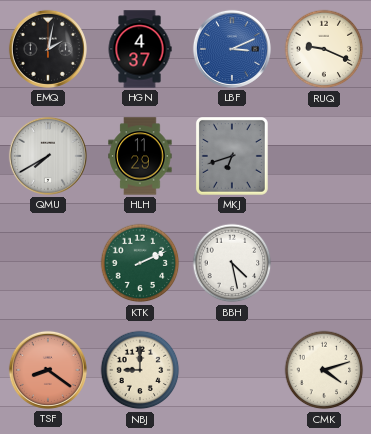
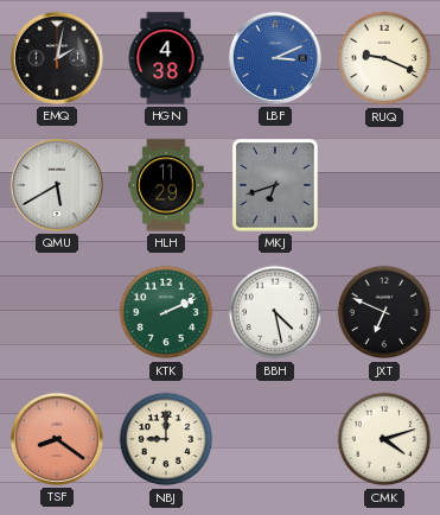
HGN: 4:37 -> 4:38 (166, 58)
QMU: 7:40 -> 5:40 (57, 185)
JXT: none -> 6:49 (384, 312)
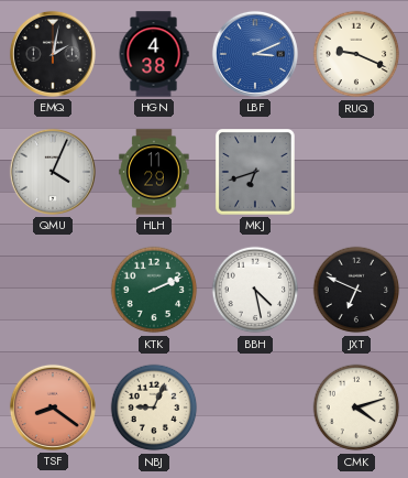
QMU: 5:40 -> 4:04 (53, 172)
NBJ: 9:00 -> 9:04 (154, 408)
